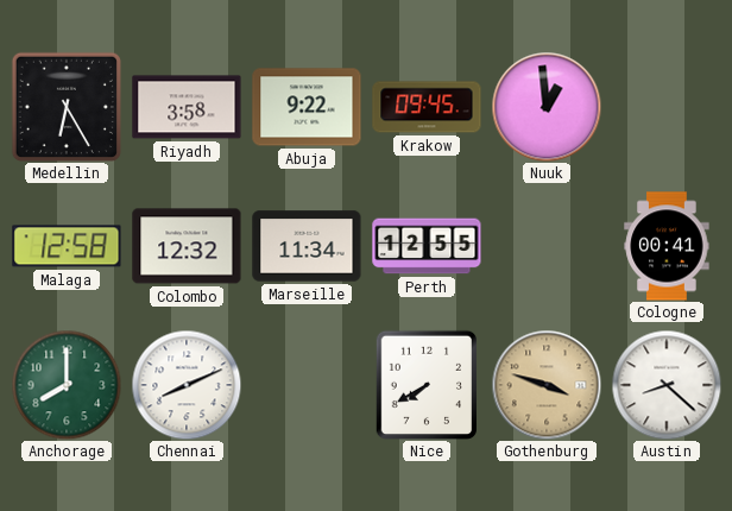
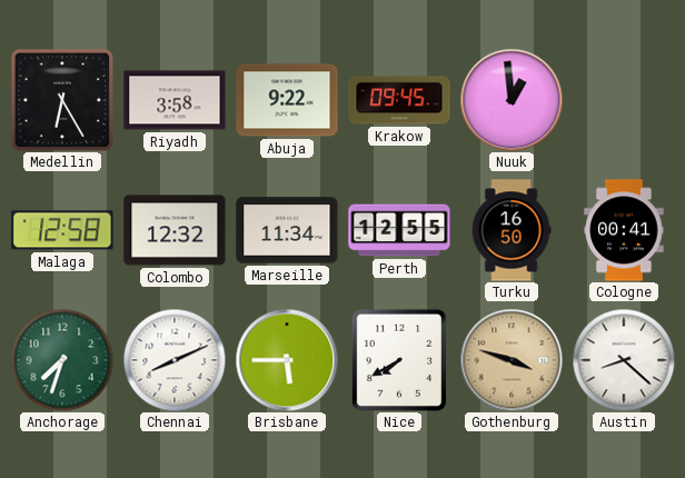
Turku: none -> 16:50 (512, 230)
Anchorage: 8:00 -> 7:33 (62, 360)
Brisbane: none -> 5:45 (287, 360)
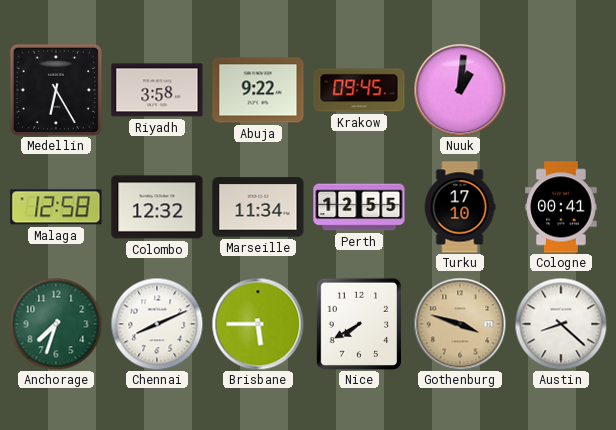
Nuuk: 12:59 -> 1:01 (460, 90)
Turku: 16:50 -> 17:10 (460, 207)
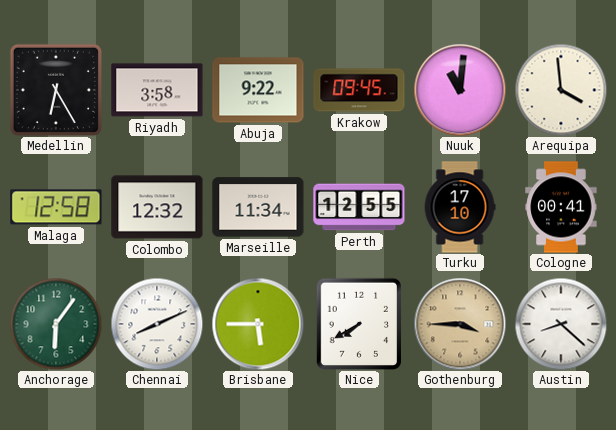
Nuuk: 1:01 -> 11:01 (460, 90)
Arequipa: none -> 3:59 (561, 90)
Anchorage: 7:33 -> 6:06 (56, 324)
Gothenburg: 3:48 -> 3:45 (460, 324)
